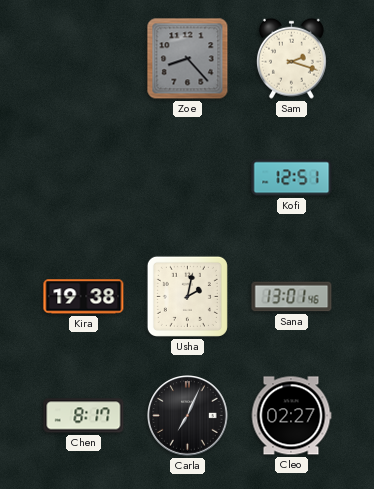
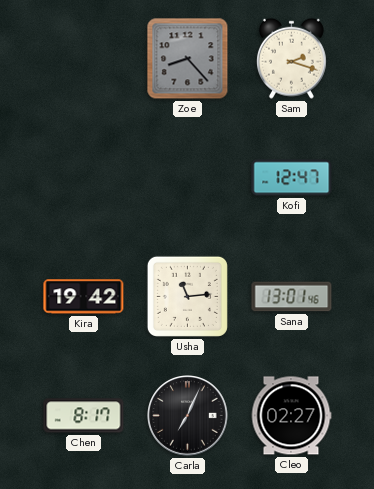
Kofi: 12:51 -> 12:47 (292, 178)
Kira: 19:38 -> 19:42 (84, 297)
Usha: 2:02 -> 11:14 (187, 296)
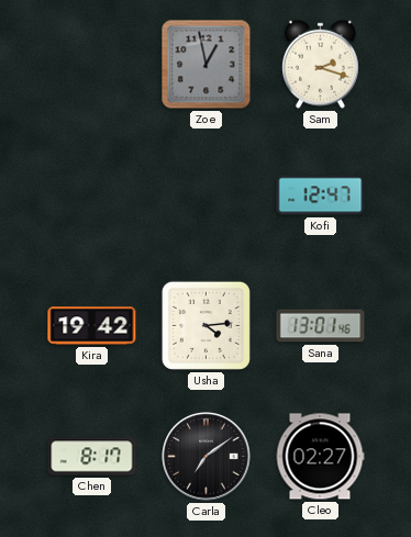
Zoe: 8:23 -> 12:58 (207, 65)
Usha: 11:14 -> 4:14 (205, 325)
Carla: 7:04 -> 7:09 (207, 457)
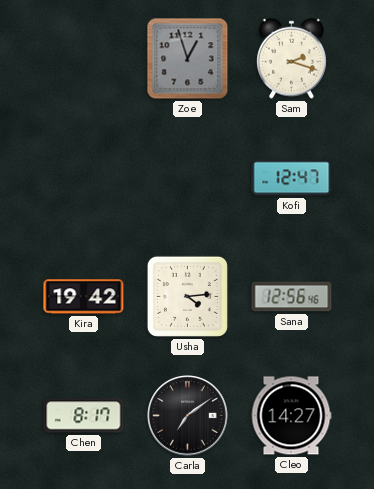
Zoe: 12:58 -> 12:57 (188, 59)
Sana: 13:01 -> 12:56 (292, 297)
Cleo: 02:27 -> 14:27 (291, 416)
